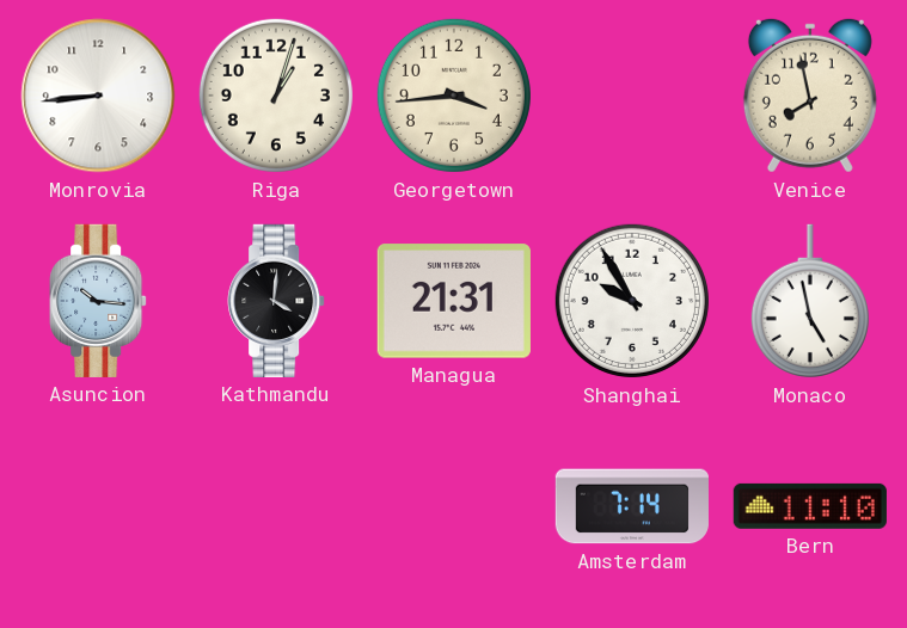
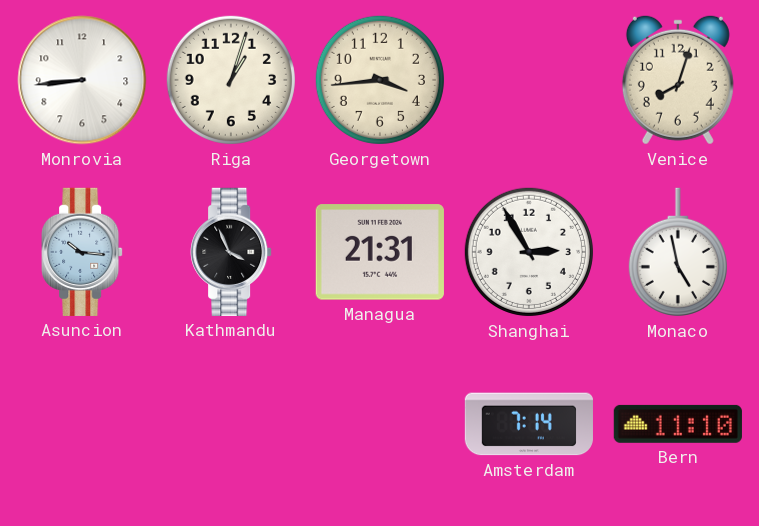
Venice: 7:58 -> 8:03 (678, 80)
Kathmandu: 4:01 -> 3:56 (231, 252)
Shanghai: 9:55 -> 2:55 (529, 252)
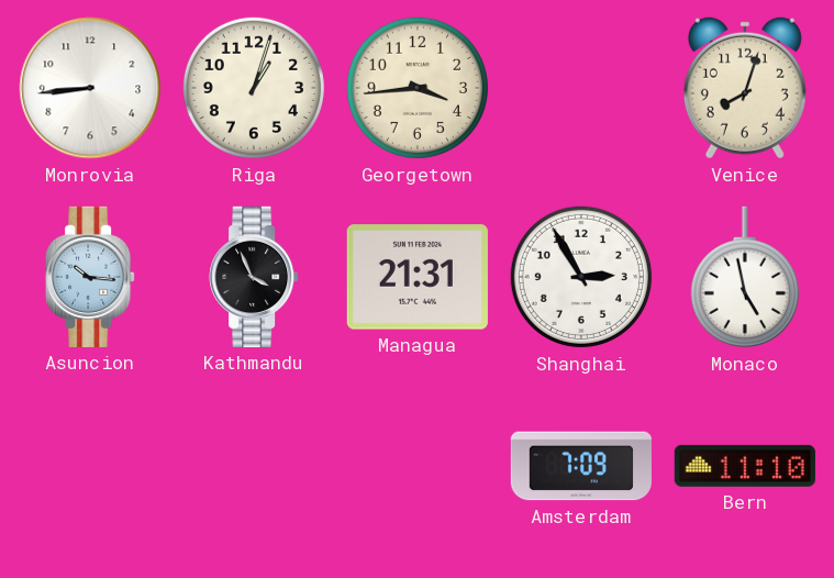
Amsterdam: 7:14 -> 7:09 (581, 466)
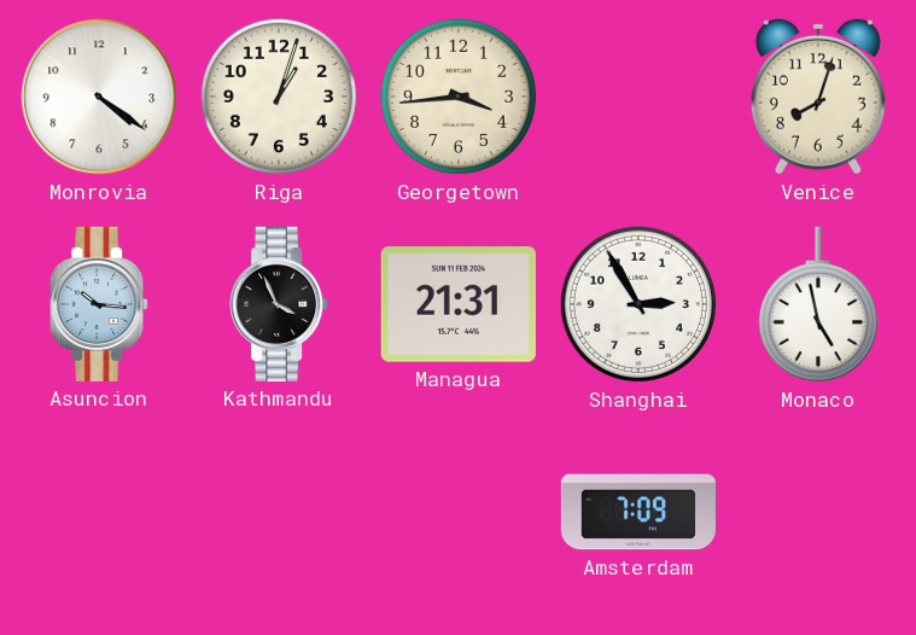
Monrovia: 8:44 -> 4:21 (99, 97)
Bern: 11:10 -> none (745, 466)
